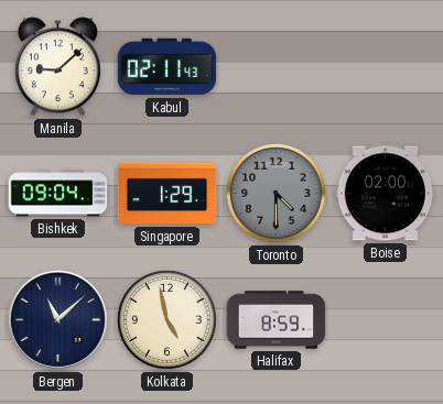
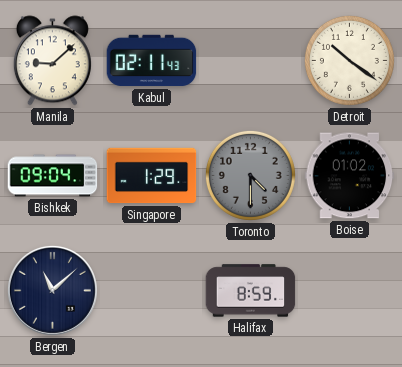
Detroit: none -> 10:21 (349, 60)
Boise: 02:00 -> 01:02 (350, 176)
Kolkata: 4:58 -> none (166, 319)
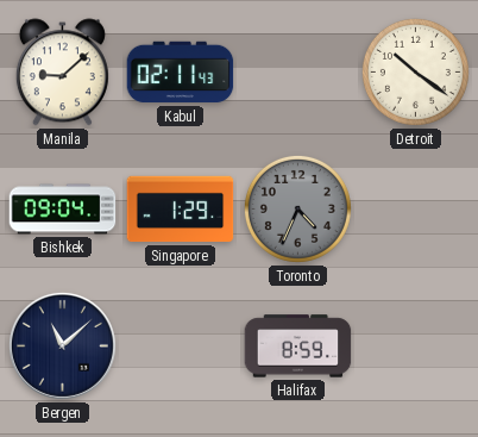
Toronto: 4:30 -> 4:34 (297, 208)
Boise: 01:02 -> none (350, 176)
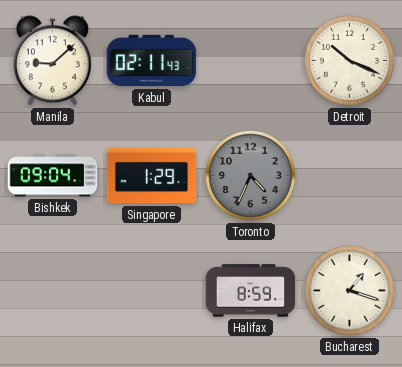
Detroit: 10:21 -> 10:19 (349, 60)
Bergen: 11:08 -> none (62, 345)
Bucharest: none -> 1:18 (349, 290)
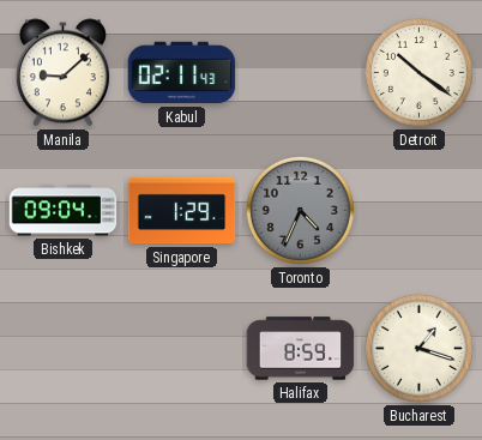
Detroit: 10:19 -> 10:21 (418, 72)
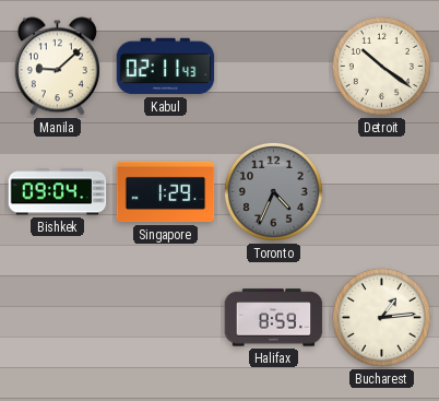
Bucharest: 1:18 -> 1:14 (381, 317)
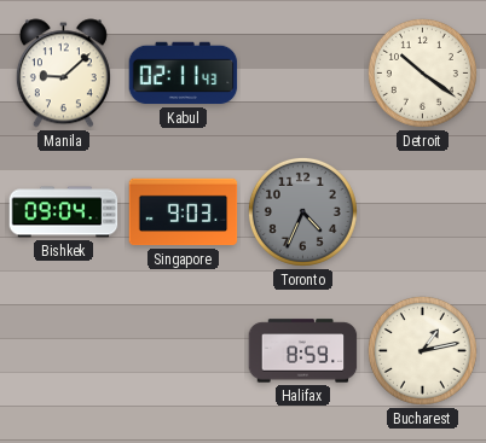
Singapore: 1:29 -> 9:03 (184, 212)
Bucharest: 1:14 -> 1:13 (422, 350)
